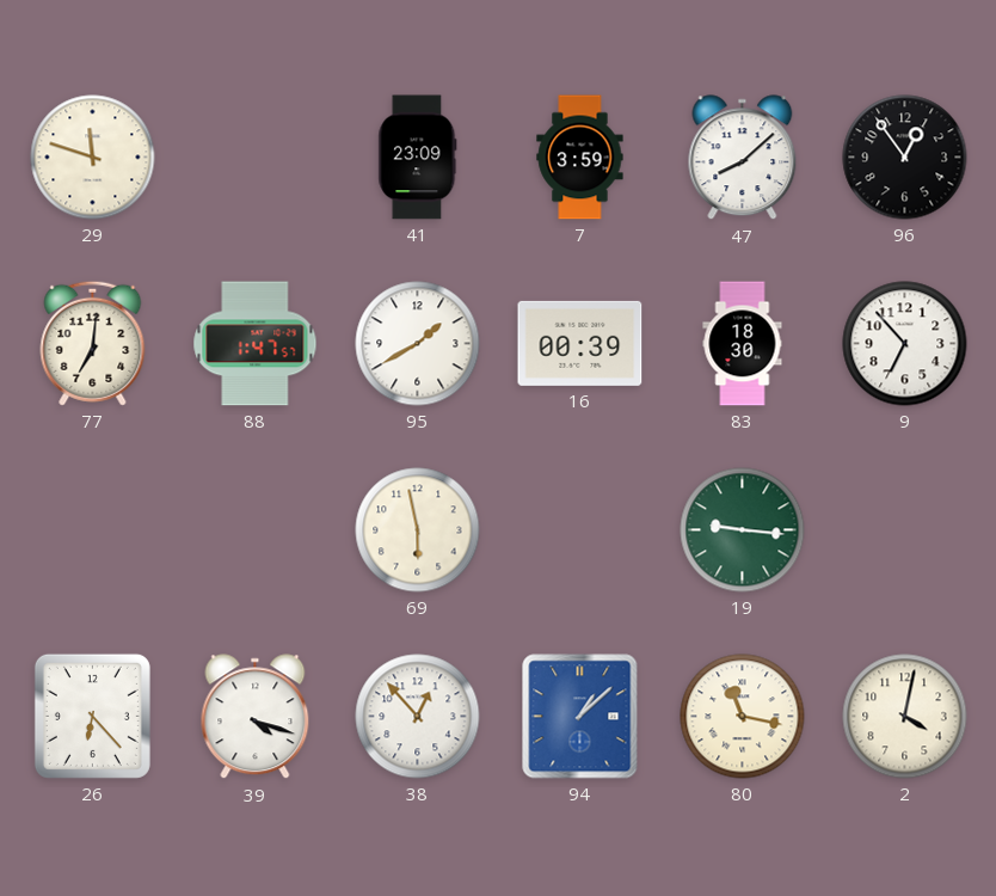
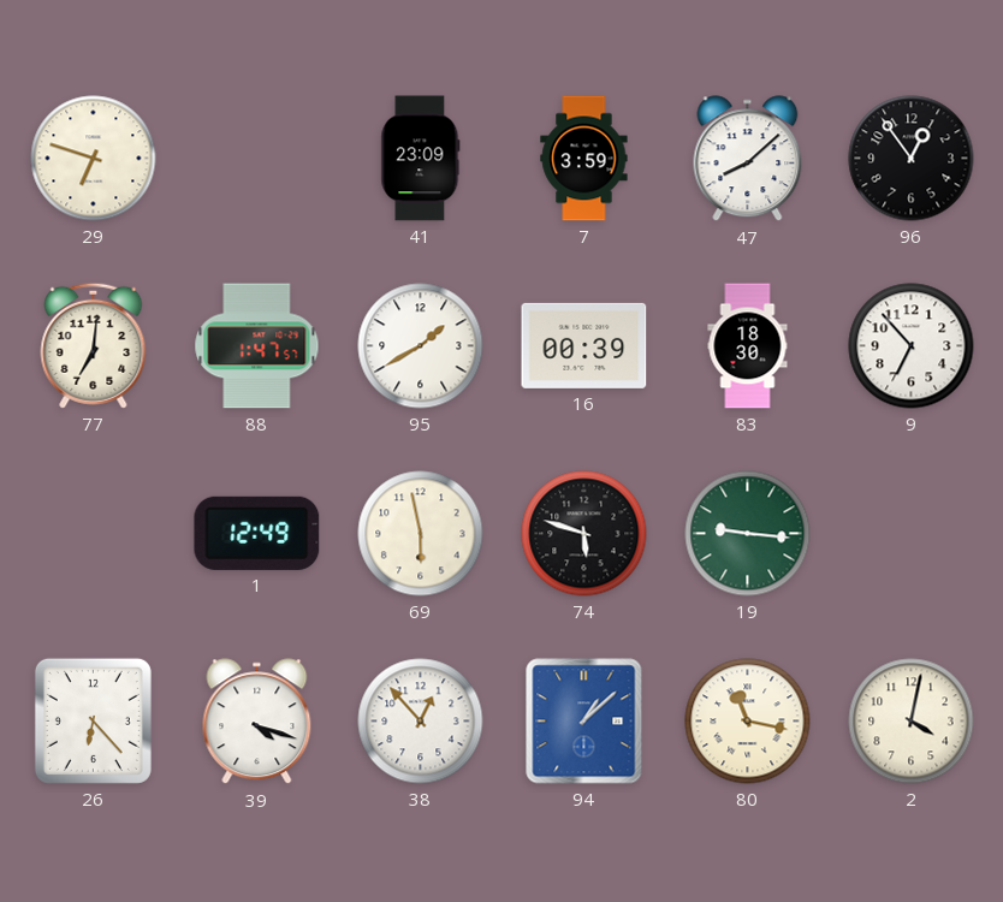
29: 11:48 -> 6:48 (94, 159)
1: none -> 12:49 (257, 533)
74: none -> 5:48 (584, 534)
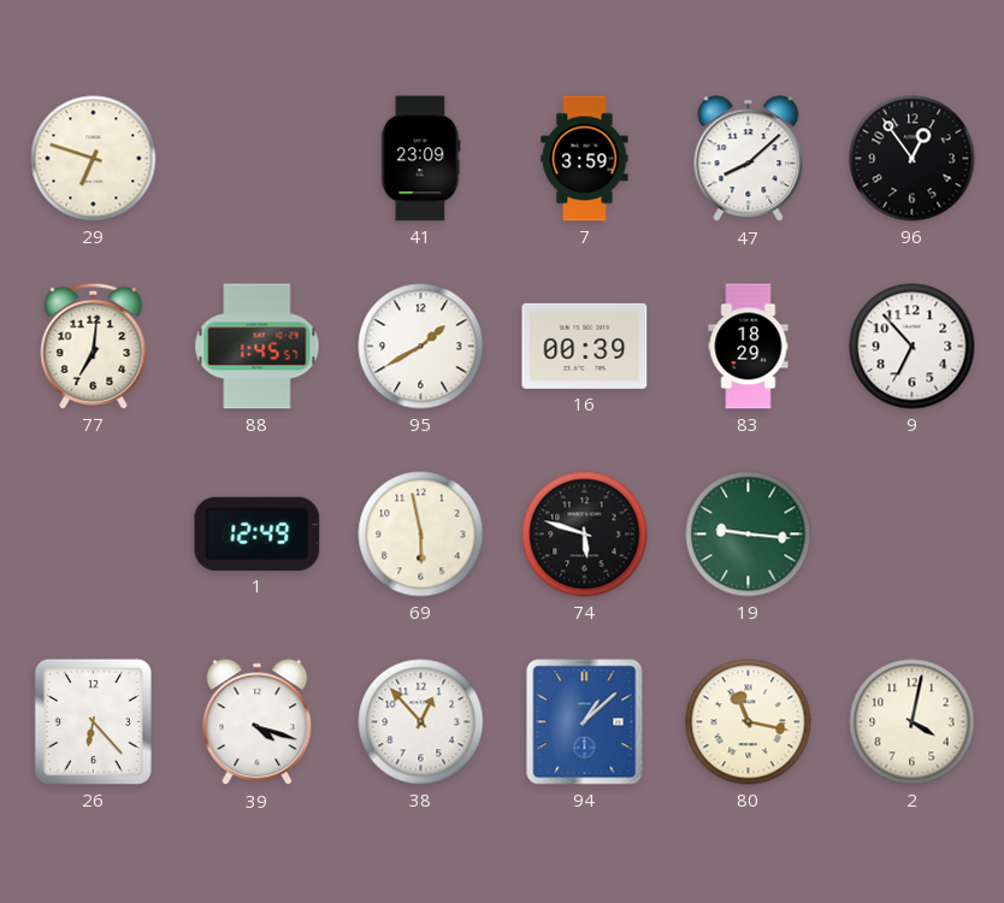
88: 1:47 -> 1:45 (258, 347)
83: 18:30 -> 18:29 (749, 347)
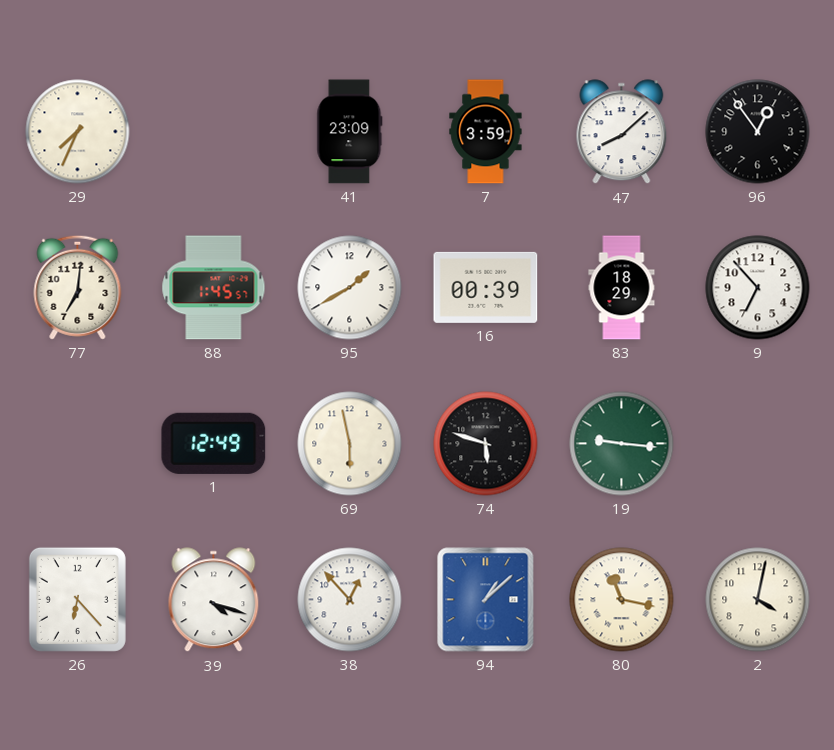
29: 6:48 -> 7:34 (78, 132)
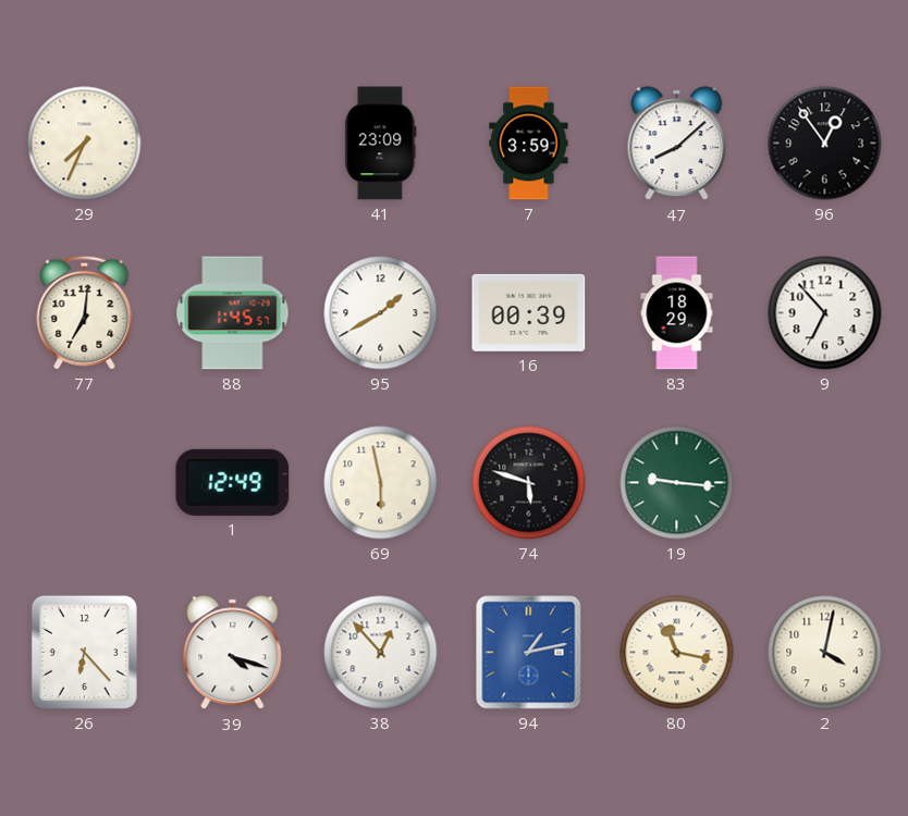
94: 1:08 -> 1:13 (529, 653)
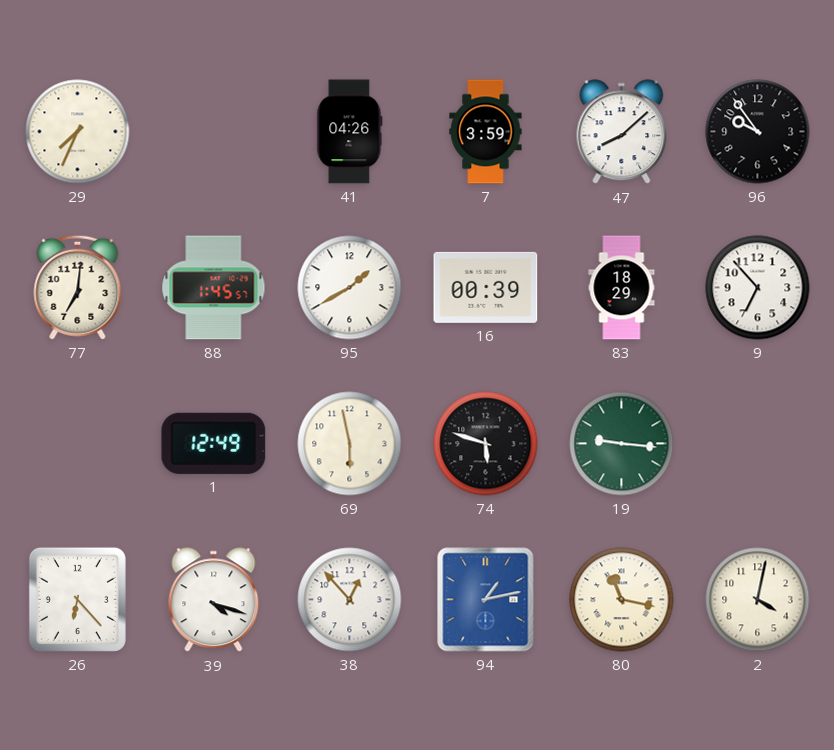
41: 23:09 -> 04:26 (350, 132)
96: 12:54 -> 9:54 (758, 132)
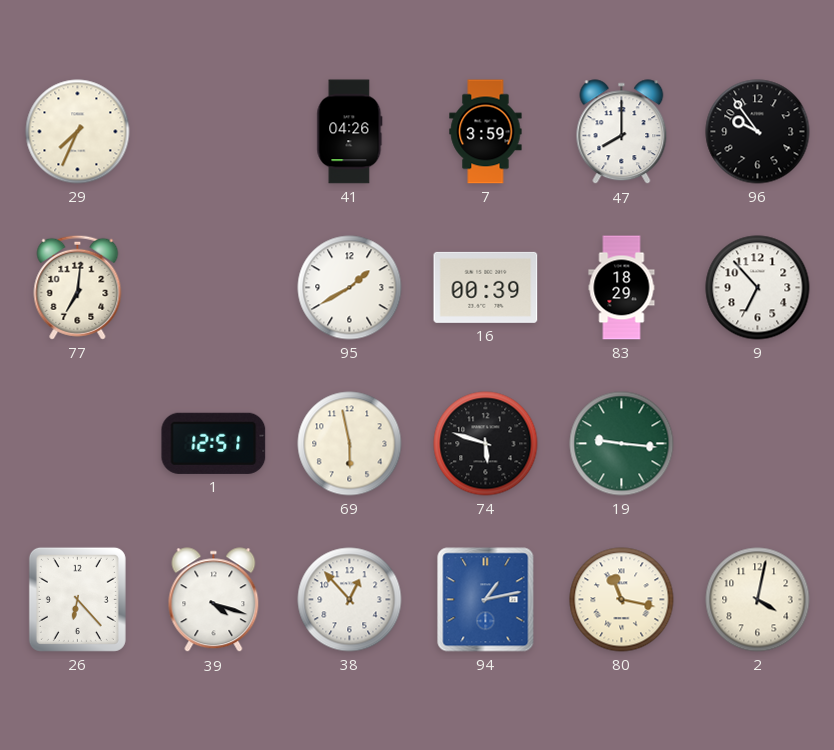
47: 8:08 -> 8:00 (622, 132)
88: 1:45 -> none (214, 288)
1: 12:49 -> 12:51 (214, 443)
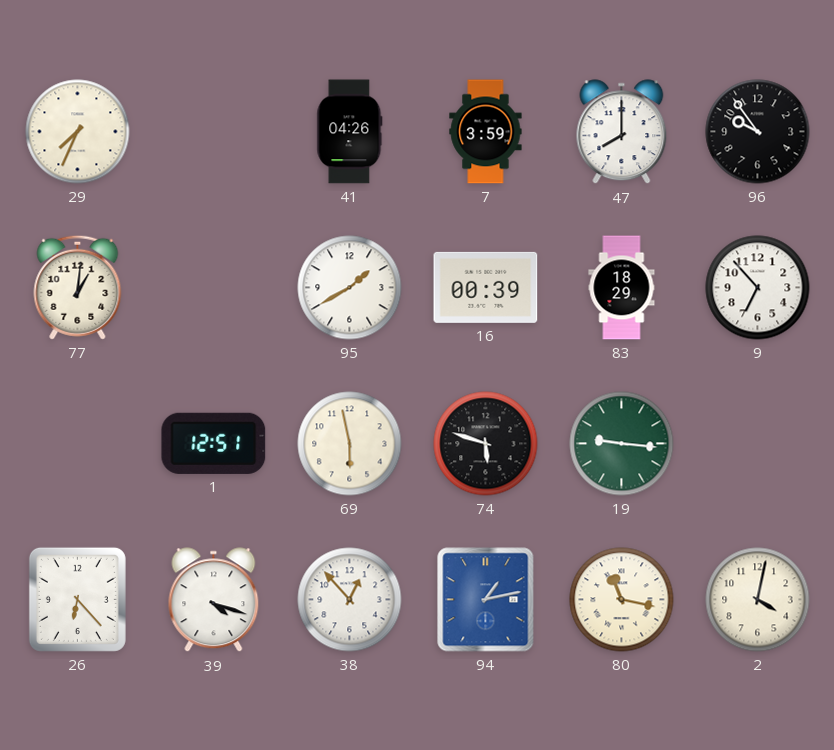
77: 7:01 -> 1:01 (78, 287)
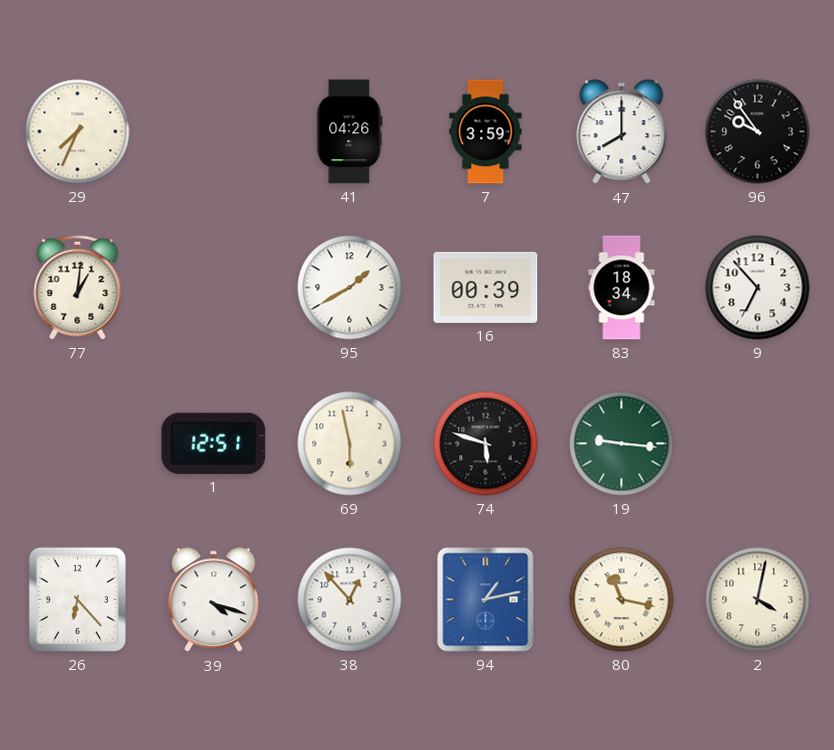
83: 18:29 -> 18:34 (622, 288)
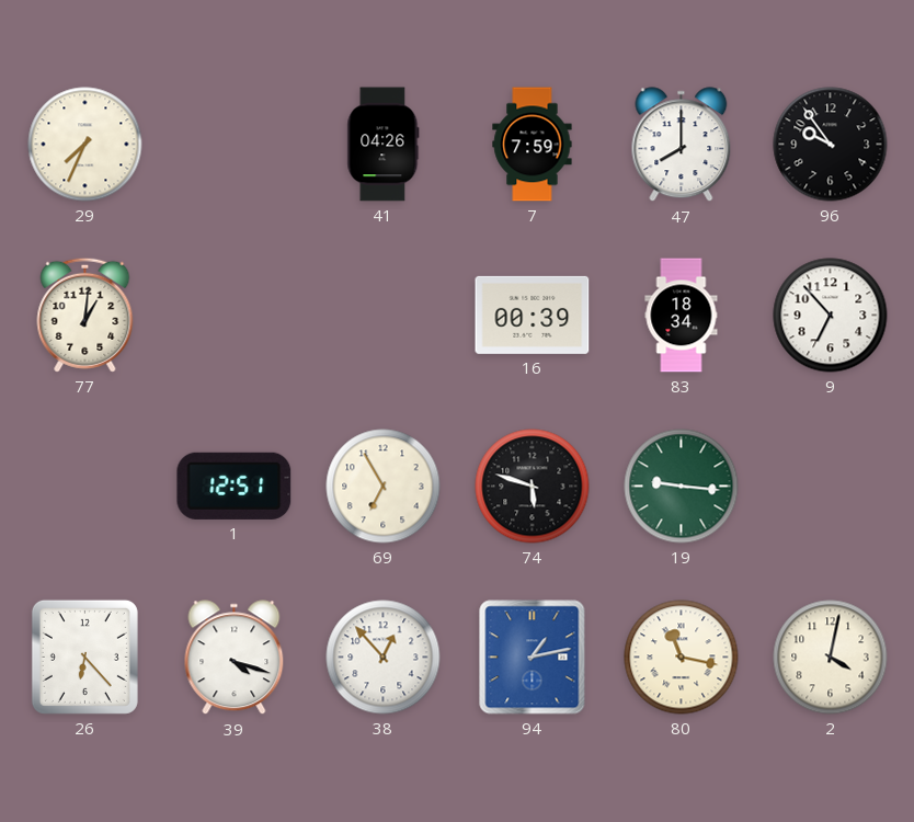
7: 3:59 -> 7:59 (533, 145)
95: 1:40 -> none (350, 288)
69: 5:58 -> 6:55 (384, 487)
